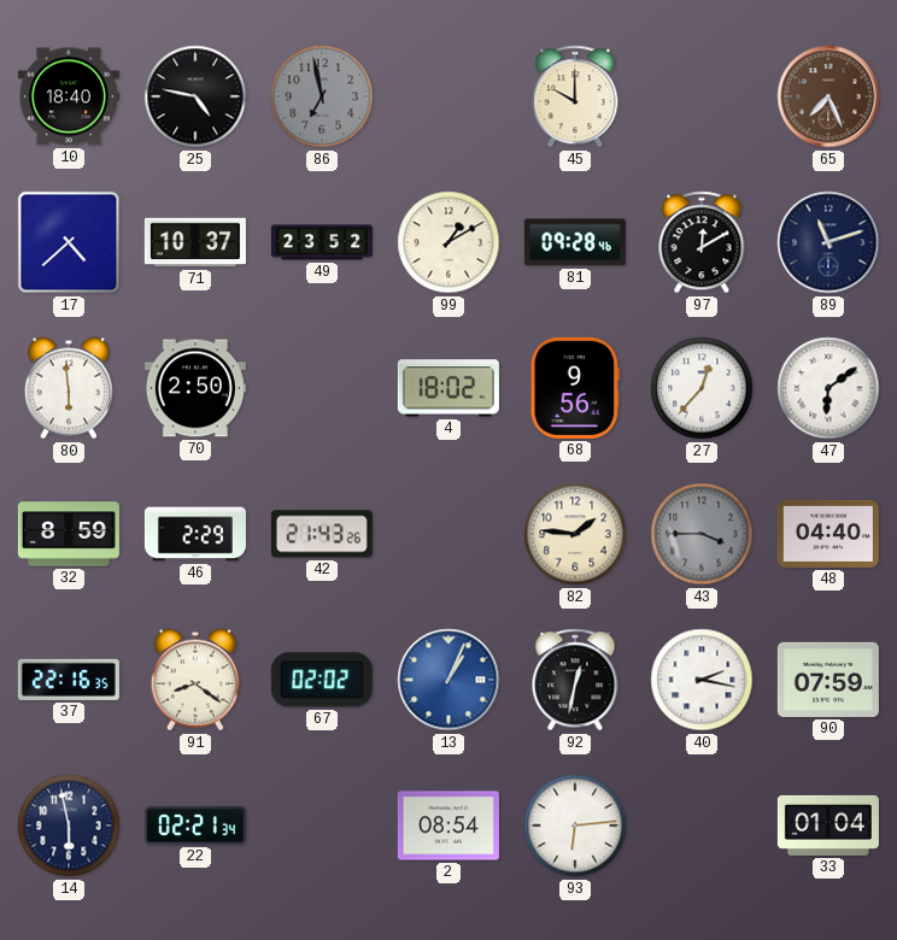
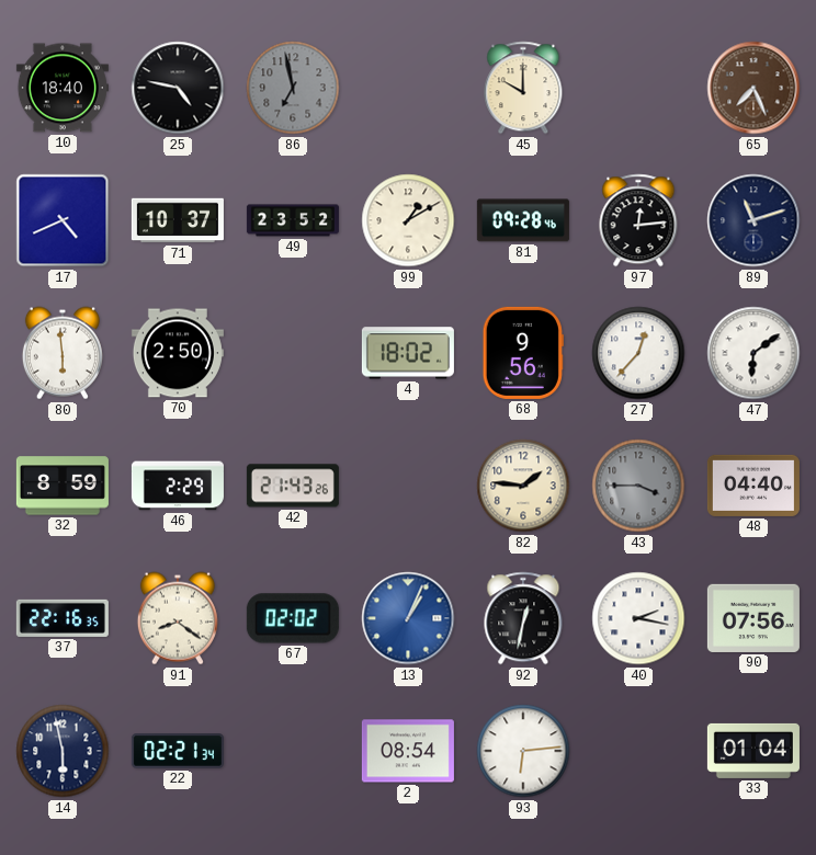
17: 4:38 -> 4:41 (63, 220)
97: 12:10 -> 12:14 (638, 220)
90: 07:59 -> 07:56 (753, 618)
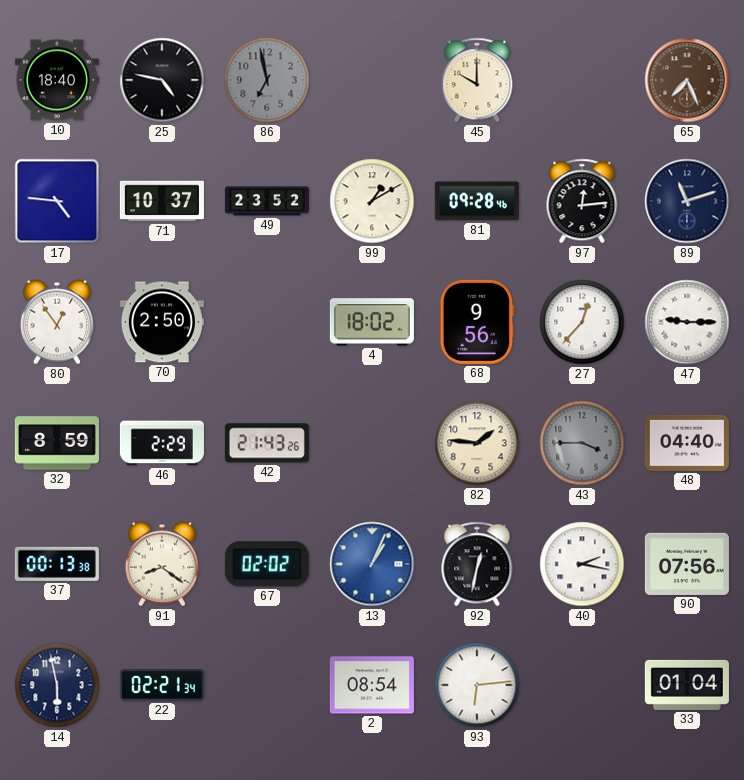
17: 4:41 -> 4:46 (57, 201)
80: 5:59 -> 12:54 (57, 322)
47: 6:09 -> 9:15 (687, 322)
37: 22:16 -> 00:13 (57, 564)
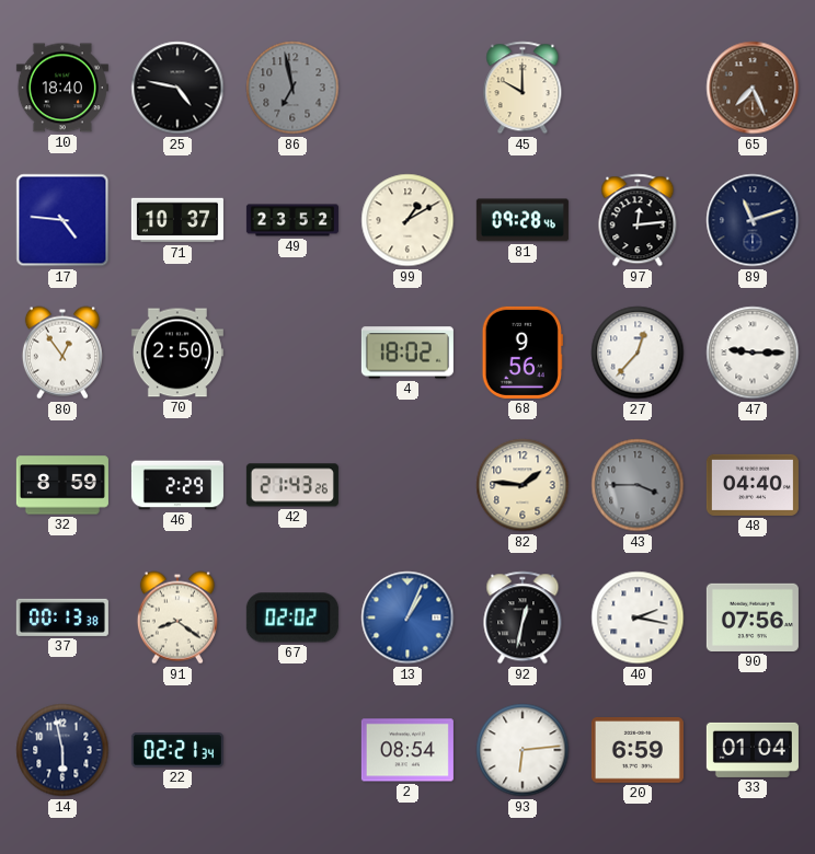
20: none -> 6:59 (638, 751)
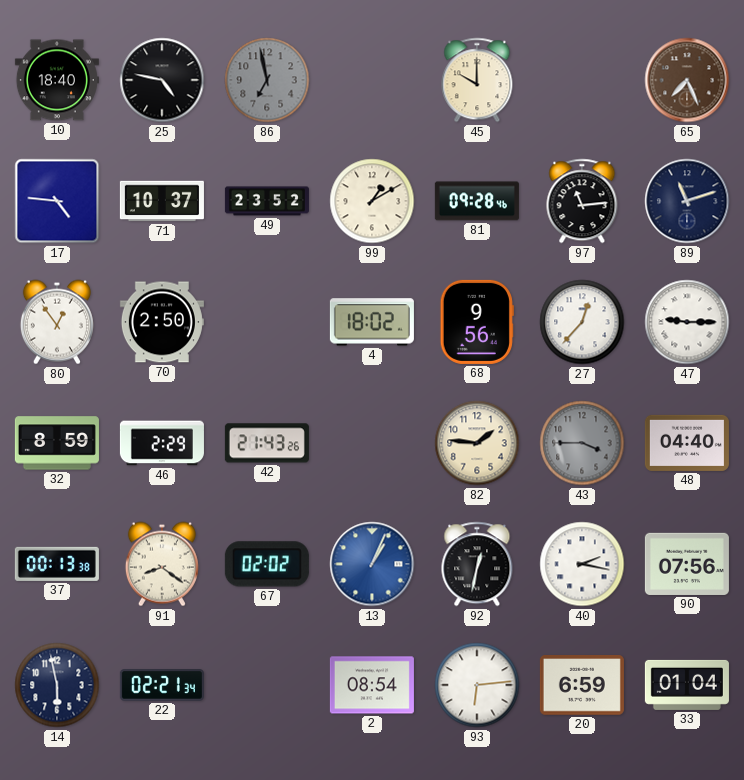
97: 12:14 -> 11:14 (582, 201)
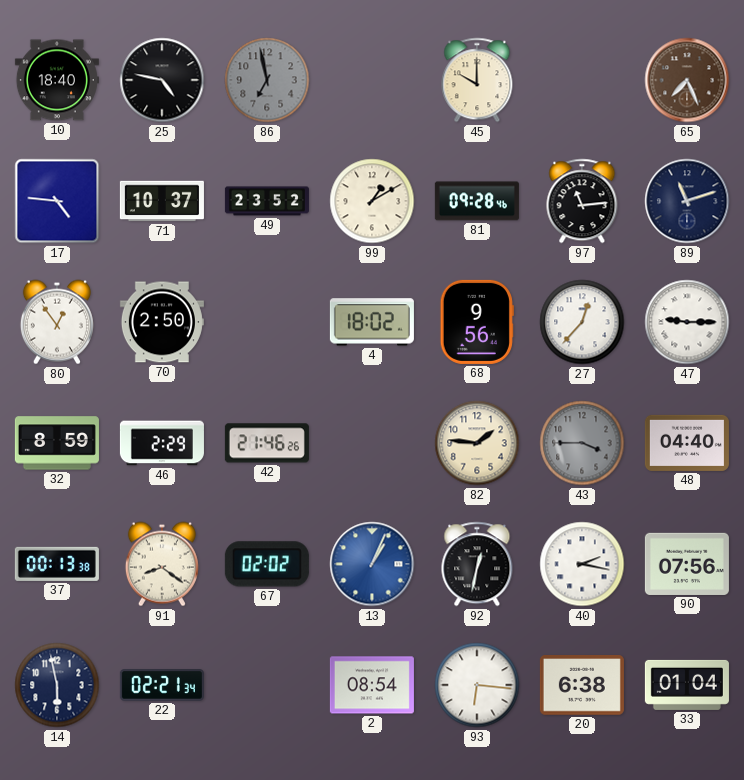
42: 21:43 -> 21:46 (267, 443)
93: 6:14 -> 6:16 (477, 685)
20: 6:59 -> 6:38 (582, 686)
